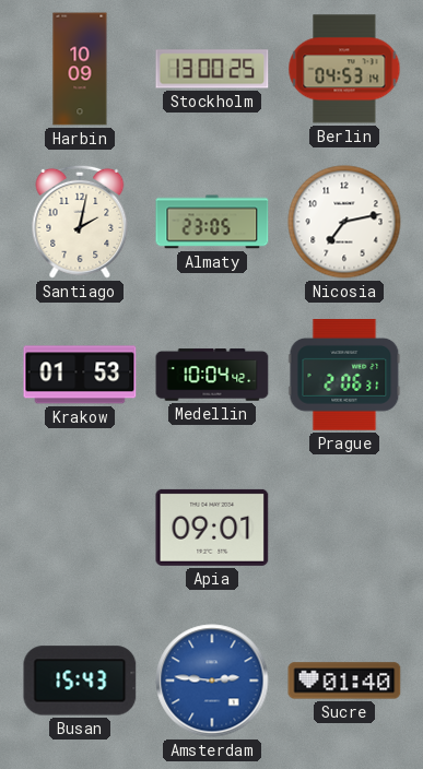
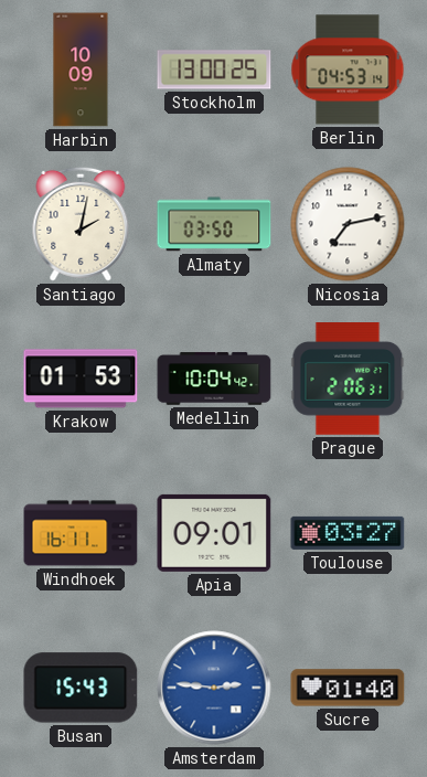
Almaty: 23:05 -> 03:50 (214, 224)
Windhoek: none -> 16:11 (81, 533)
Toulouse: none -> 03:27 (348, 533)
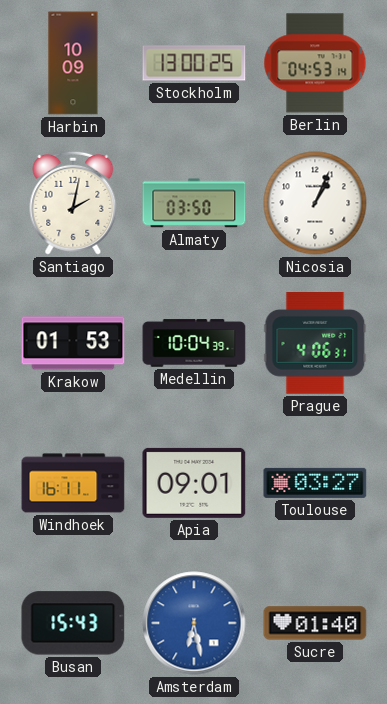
Nicosia: 7:13 -> 1:04 (315, 203)
Medellin: 10:04:42 -> 10:04:39 (194, 343)
Prague: 2:06 -> 4:06 (315, 344)
Amsterdam: 2:46 -> 6:28 (194, 623)
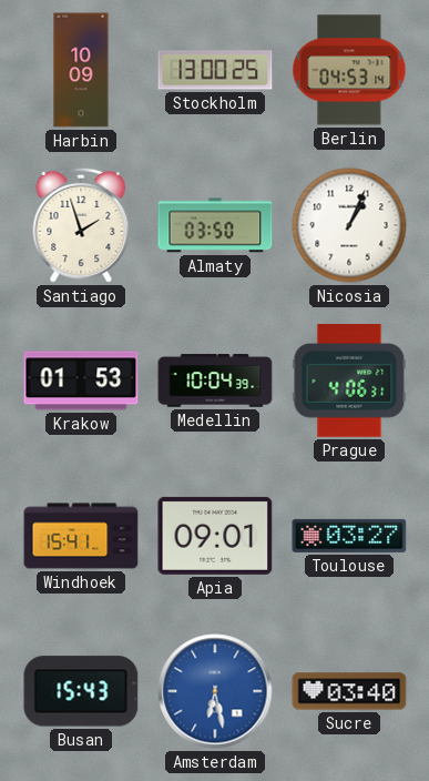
Santiago: 2:02 -> 1:57 (81, 225)
Windhoek: 16:11 -> 15:41 (81, 536)
Sucre: 01:40 -> 03:40 (349, 691)
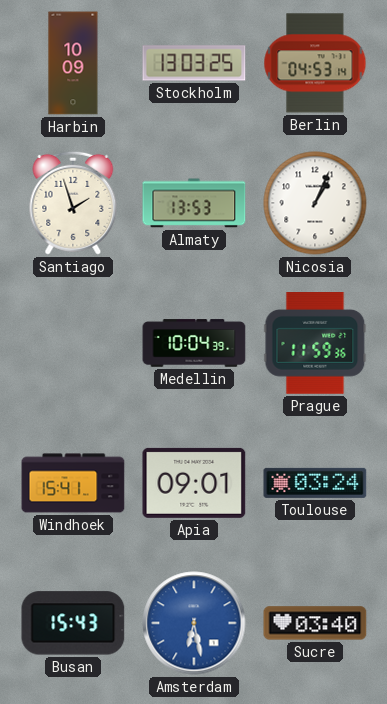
Stockholm: 13:00 -> 13:03 (194, 63)
Almaty: 03:50 -> 13:53 (194, 203)
Krakow: 01:53 -> none (81, 381)
Prague: 4:06 -> 11:59 (315, 344)
Toulouse: 03:27 -> 03:24 (315, 483)
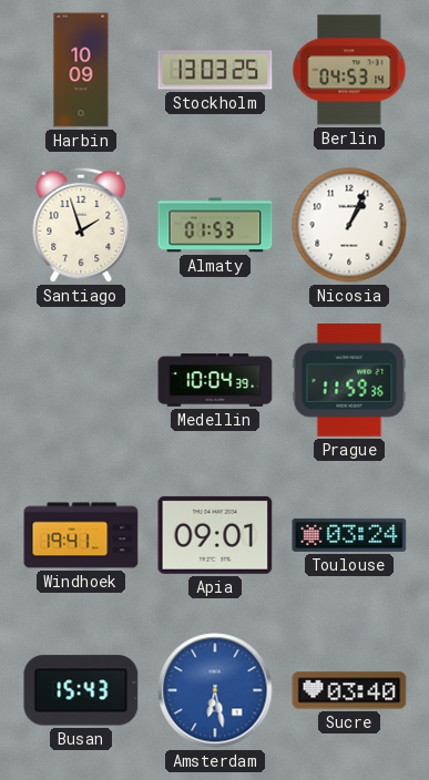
Almaty: 13:53 -> 01:53 (215, 225)
Windhoek: 15:41 -> 19:41 (81, 535)
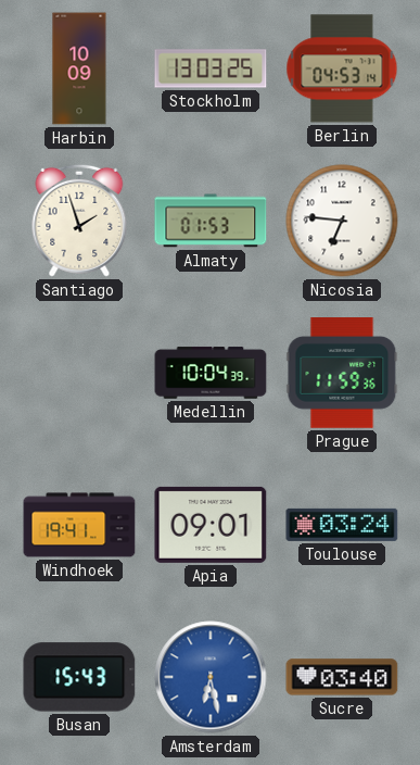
Nicosia: 1:04 -> 6:46 (342, 221)
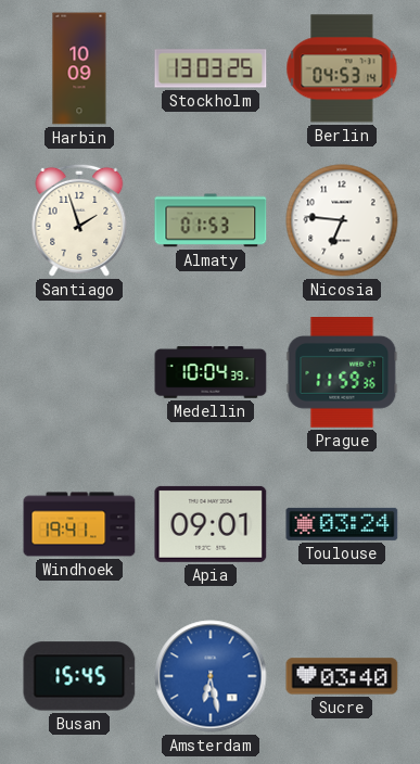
Busan: 15:43 -> 15:45 (79, 676)
